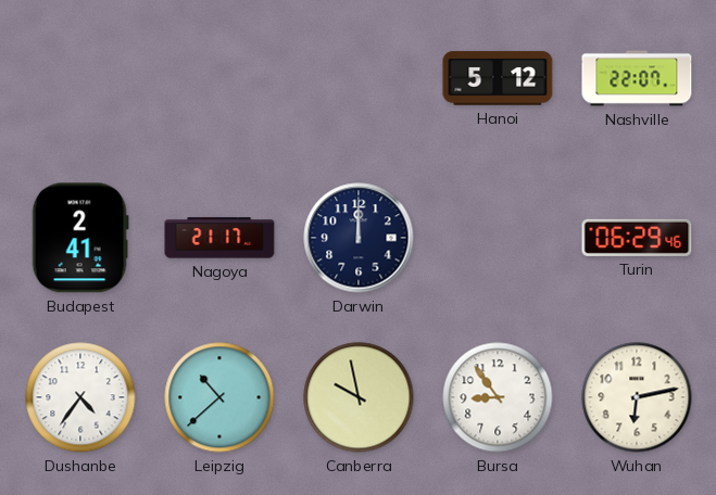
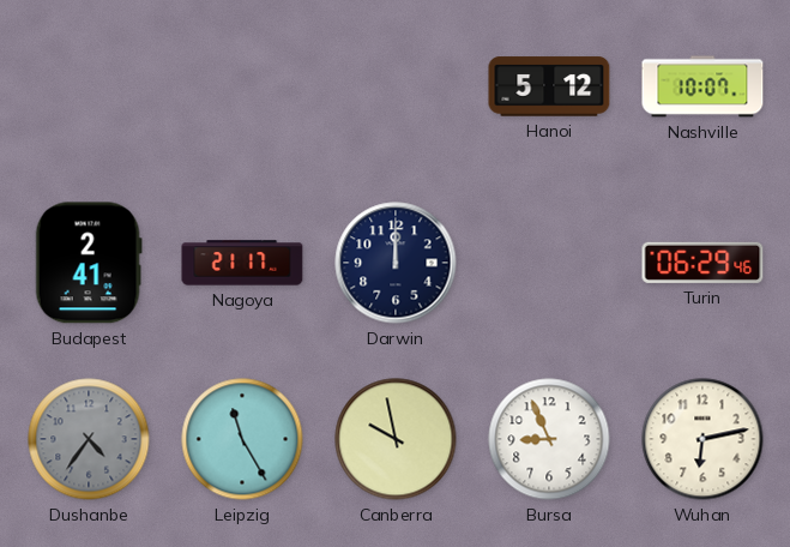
Nashville: 22:07 -> 10:07 (702, 86)
Dushanbe dial: white -> grey (89, 439)
Leipzig: 10:38 -> 11:25 (242, 439)
Bursa: 8:54 -> 8:56 (549, 439)
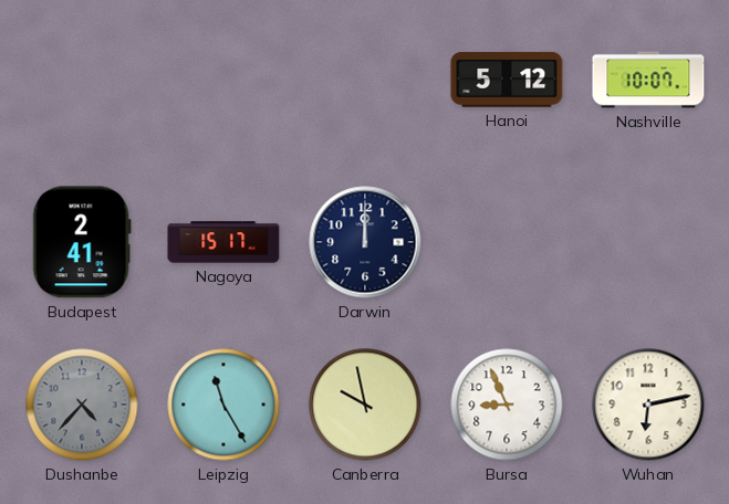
Nagoya: 21:17 -> 15:17 (223, 242)
Turin: 06:29 -> none (702, 263)
Dushanbe: 4:36 -> 4:37 (82, 405)
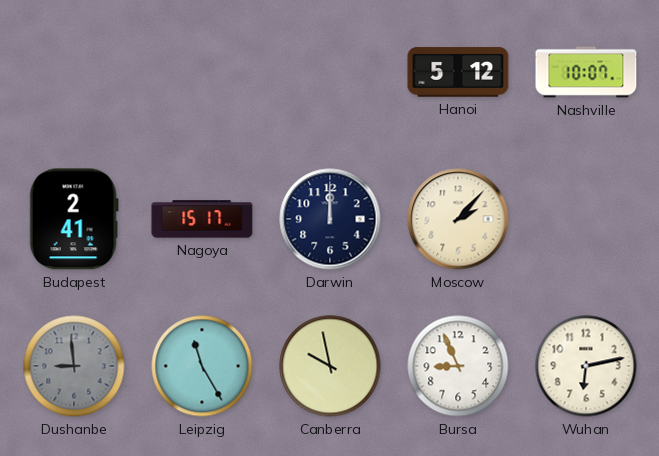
Moscow: none -> 2:07 (458, 219)
Dushanbe: 4:37 -> 8:59 (74, 366)
